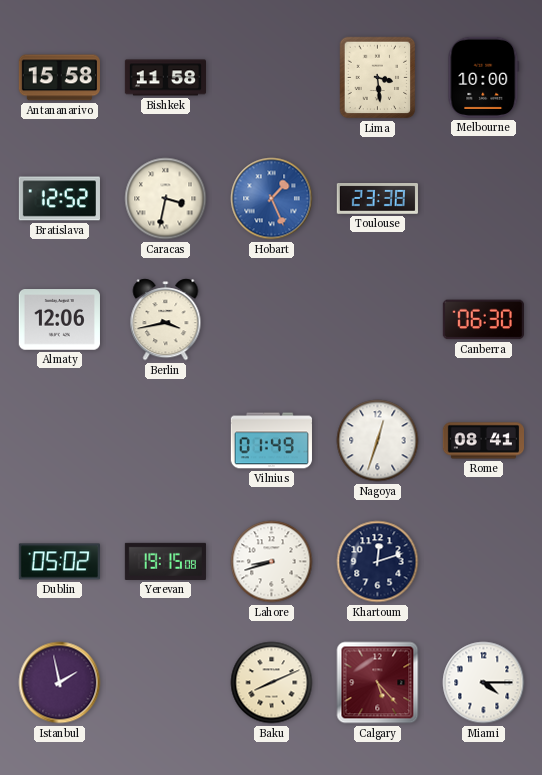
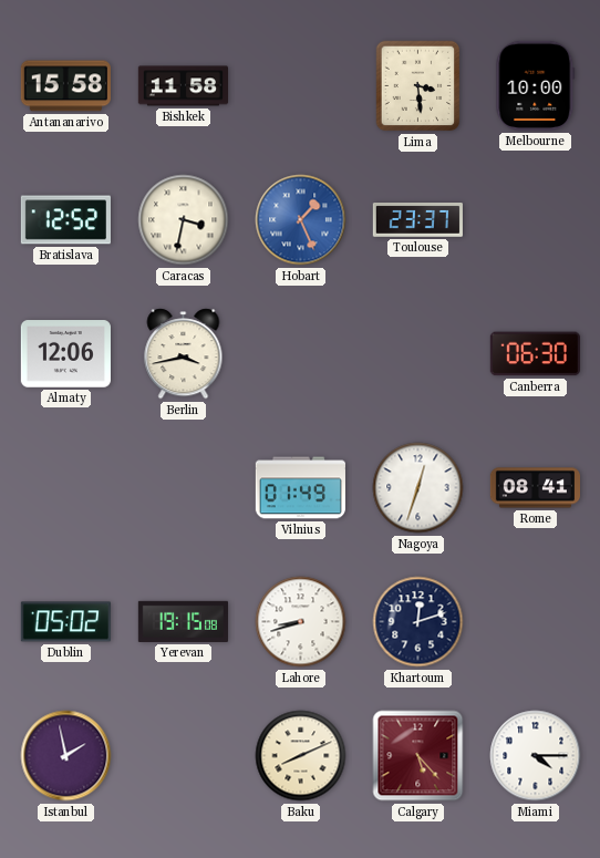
Toulouse: 23:38 -> 23:37 (417, 220)
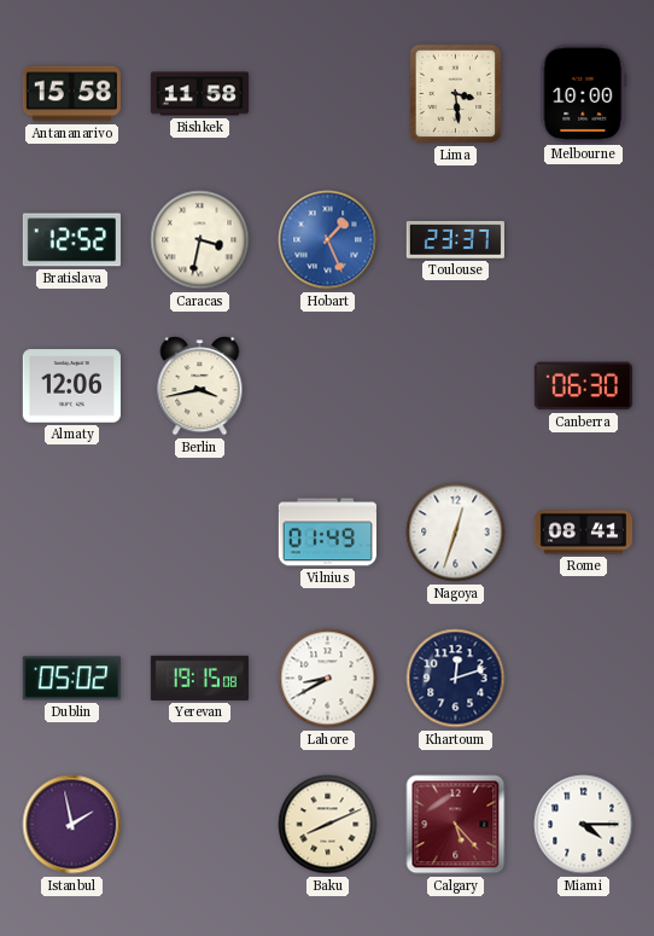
Lahore: 8:42 -> 8:40 (328, 679)
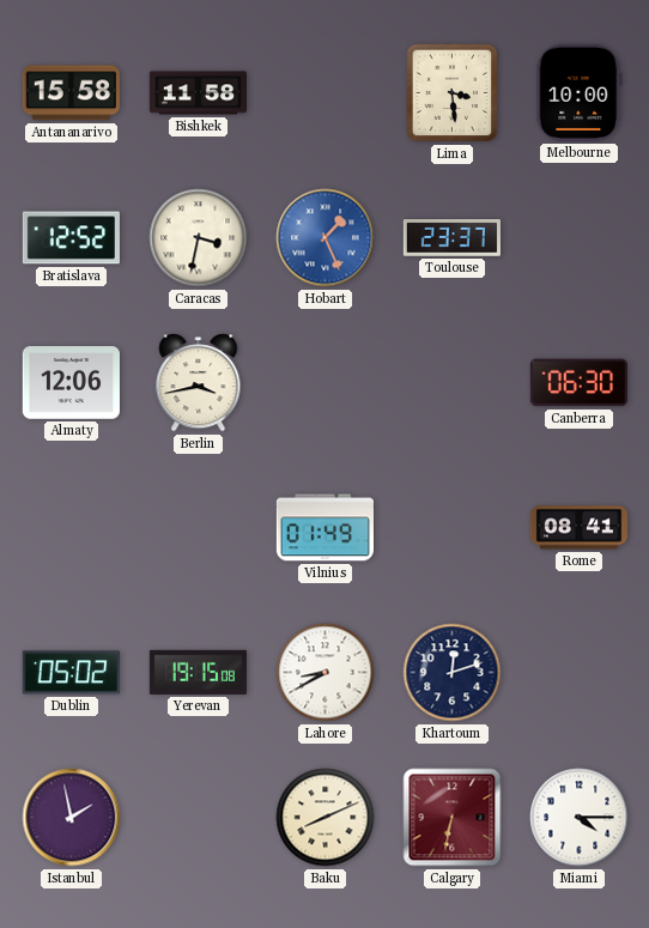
Nagoya: 12:33 -> none (456, 533)
Calgary: 5:23 -> 6:32 (453, 818)
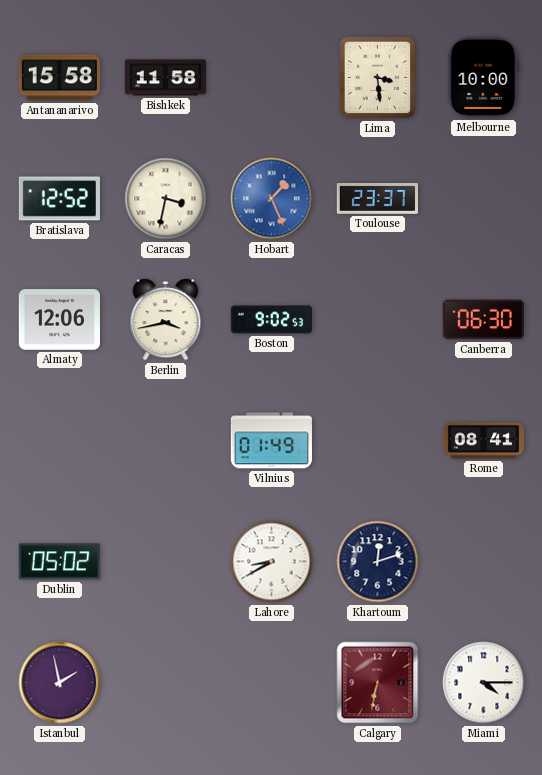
Boston: none -> 9:02 (271, 320)
Yerevan: 19:15 -> none (198, 672)
Baku: 8:11 -> none (326, 818)
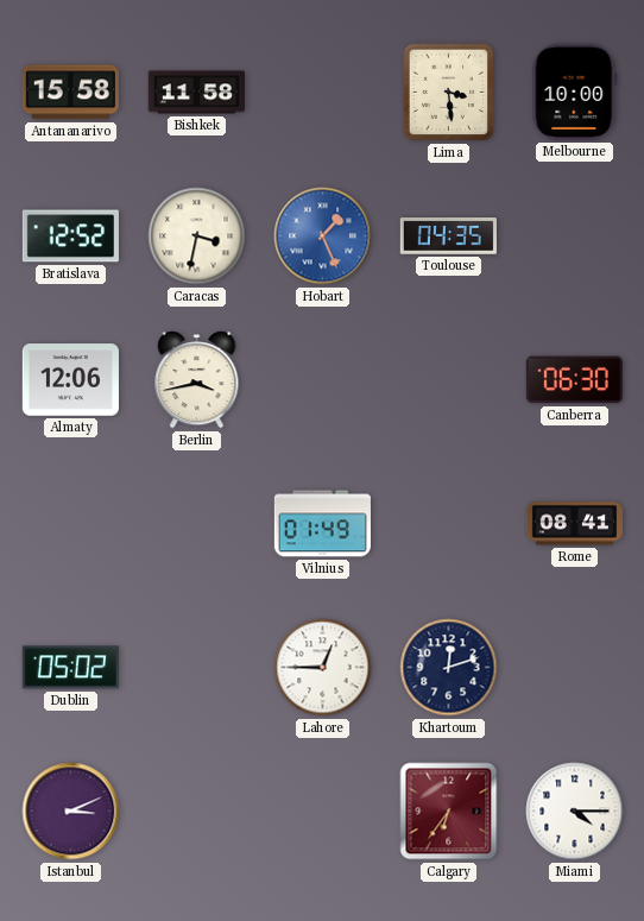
Toulouse: 23:37 -> 04:35 (448, 236)
Boston: 9:02 -> none (271, 320)
Lahore: 8:40 -> 12:45 (323, 668)
Istanbul: 1:58 -> 3:11 (71, 812)
Calgary: 6:32 -> 6:36 (449, 812)
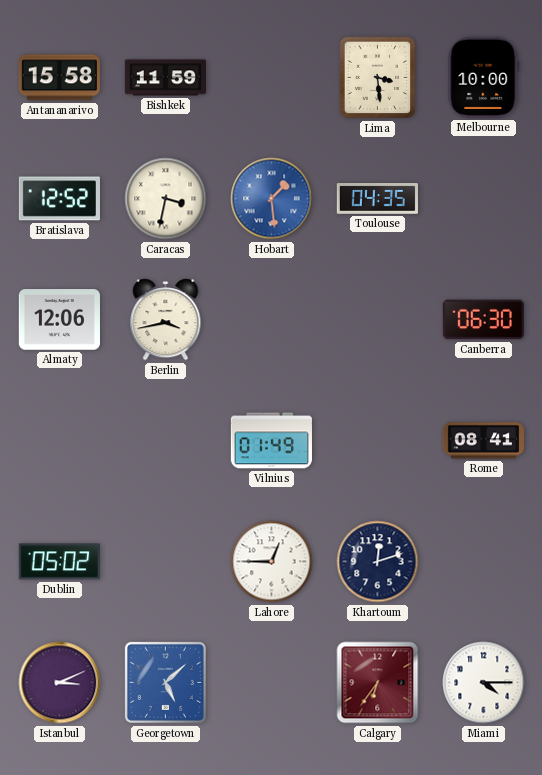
Bishkek: 11:58 -> 11:59 (165, 78)
Hobart: 1:26 -> 1:29 (272, 199)
Georgetown: none -> 5:08 (165, 682)
